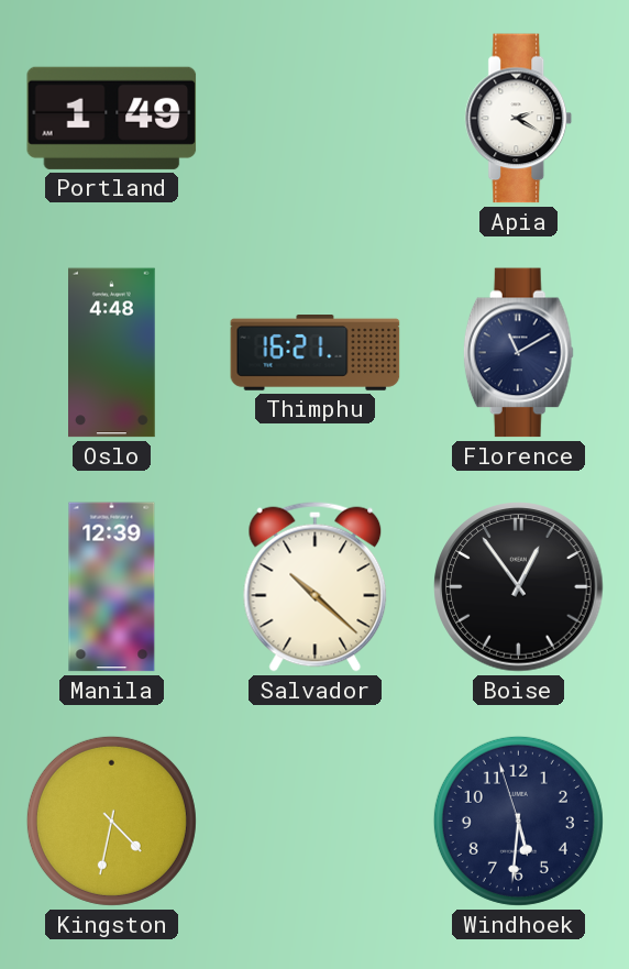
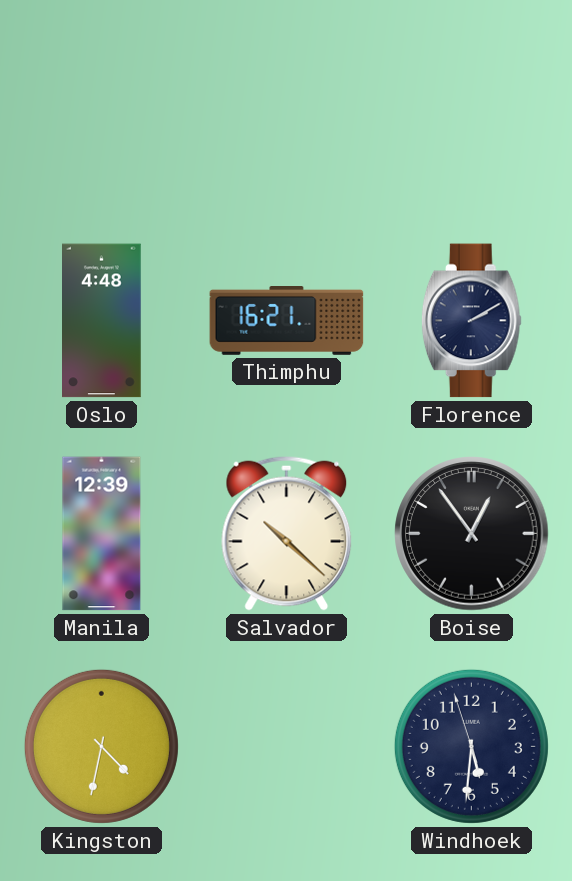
Portland: 1:49 -> none (112, 118)
Apia: 2:20 -> none (519, 119)
Florence: 11:10 -> 2:10 (471, 321)
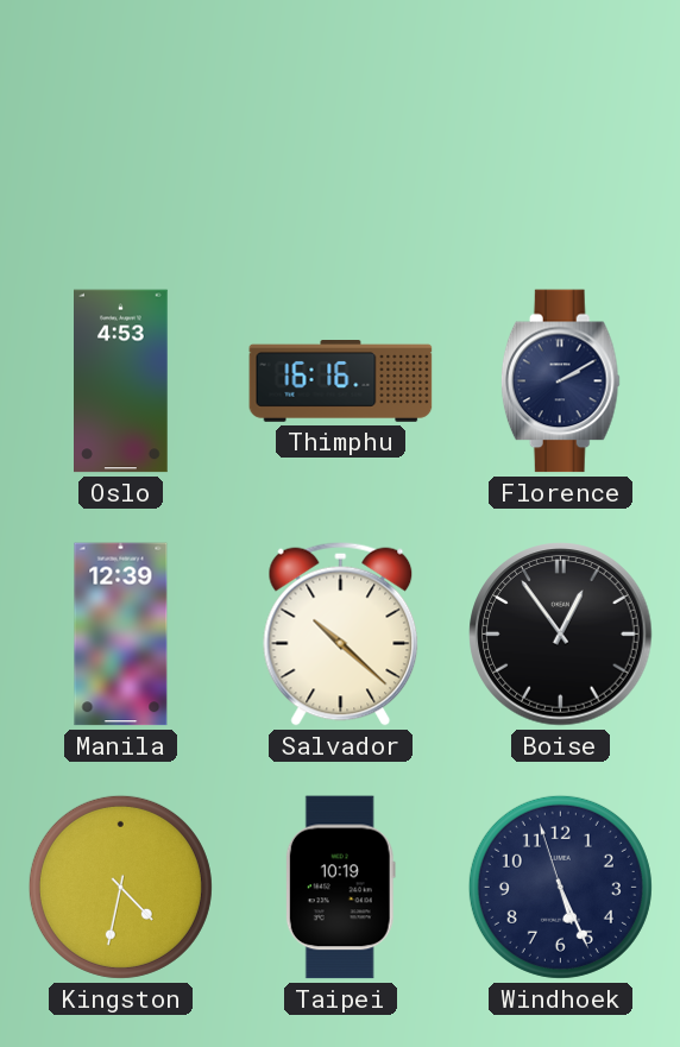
Oslo: 4:48 -> 4:53 (121, 381)
Thimphu: 16:21 -> 16:16 (341, 381)
Taipei: none -> 10:19 (340, 888)
Windhoek: 5:30 -> 5:25 (560, 887)
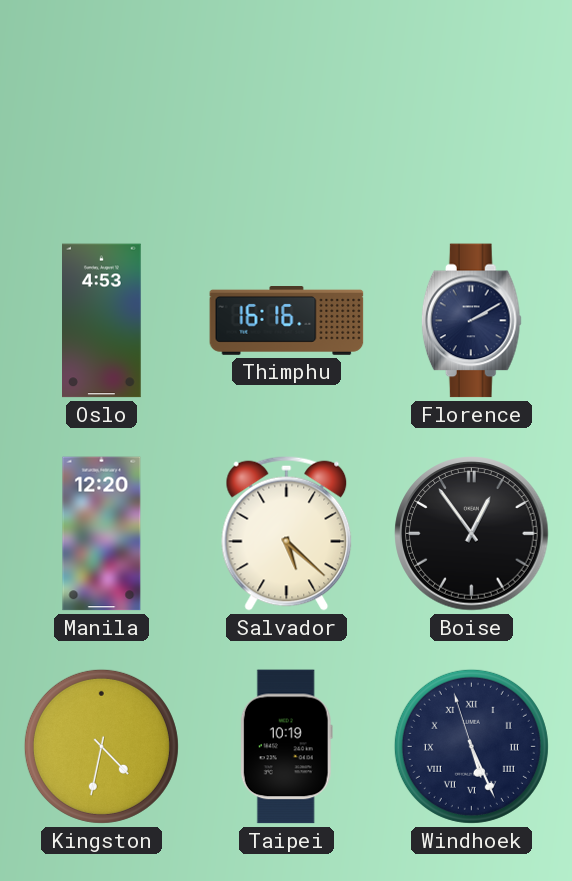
Manila: 12:39 -> 12:20 (102, 534)
Salvador: 10:22 -> 5:22 (287, 533)
Windhoek numerals: Arabic -> Roman (471, 746)
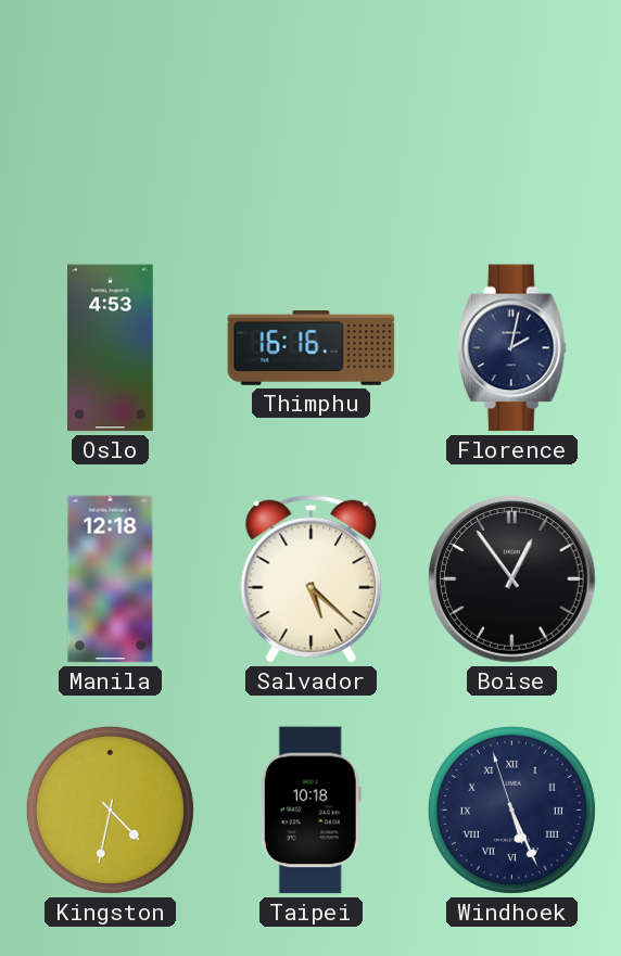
Florence: 2:10 -> 2:02 (511, 348)
Manila: 12:20 -> 12:18 (111, 579)
Taipei: 10:19 -> 10:18 (310, 811)
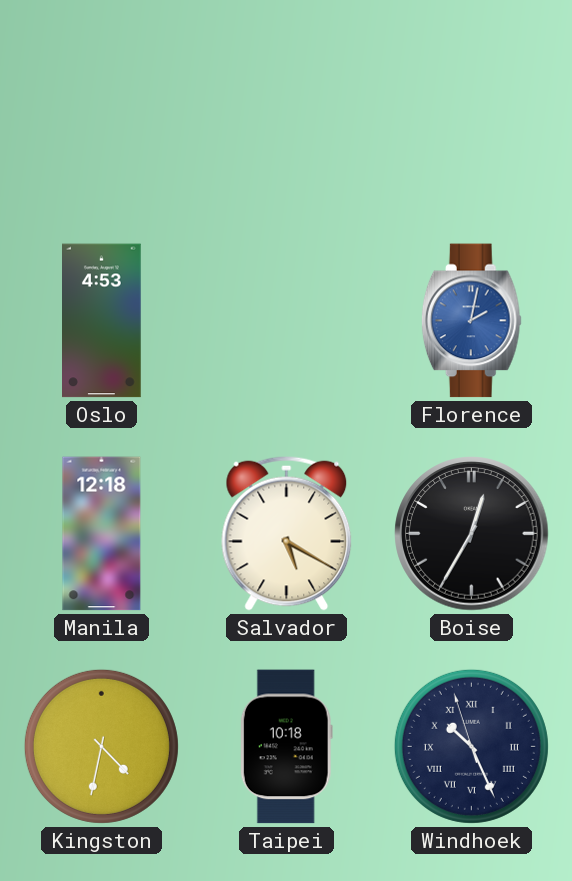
Thimphu: 16:16 -> none (312, 348)
Florence dial: navy -> blue (471, 321)
Salvador: 5:22 -> 5:20 (287, 533)
Boise: 12:54 -> 12:35 (472, 534)
Windhoek: 5:25 -> 10:25 (471, 746)
